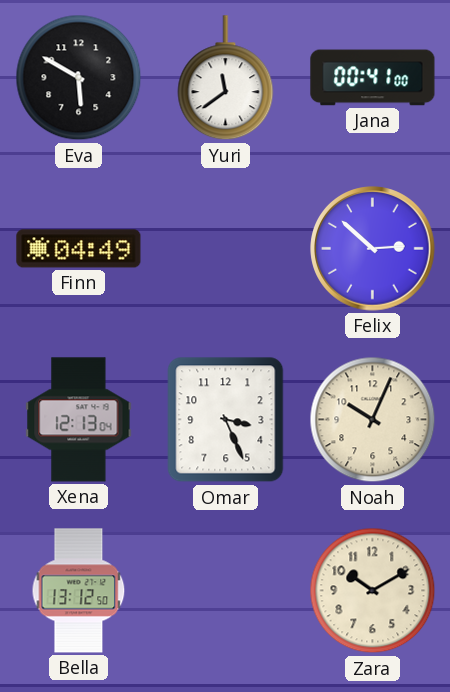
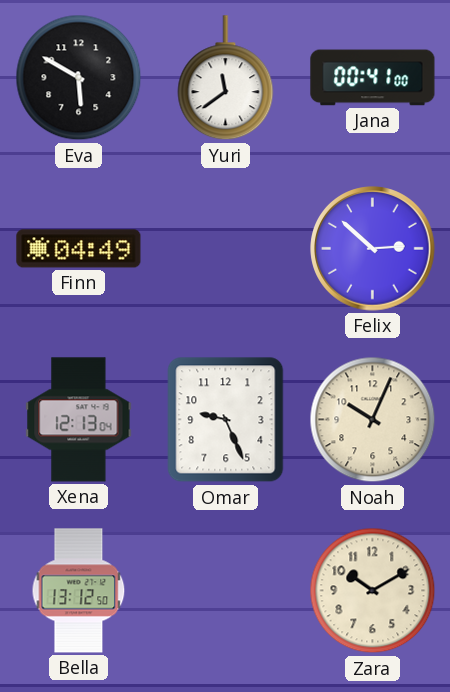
Omar: 3:26 -> 9:26 (226, 420)
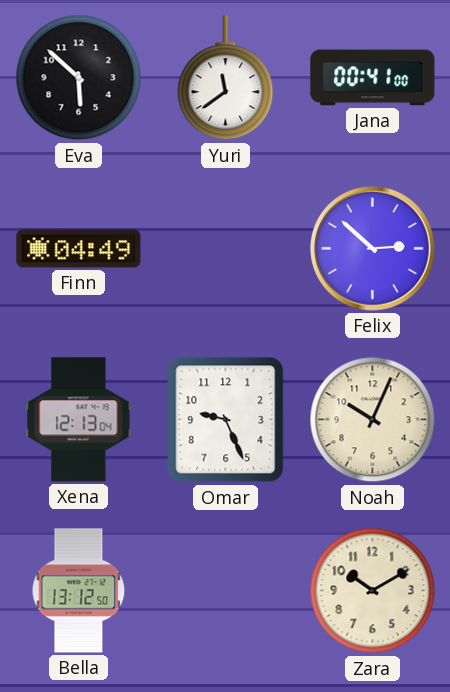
Eva: 5:50 -> 5:52 (79, 78)
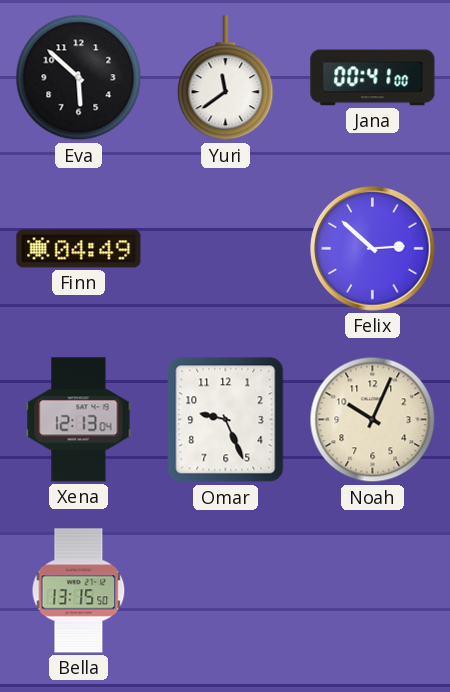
Bella: 13:12 -> 13:15 (79, 591)
Zara: 10:10 -> none (373, 591)
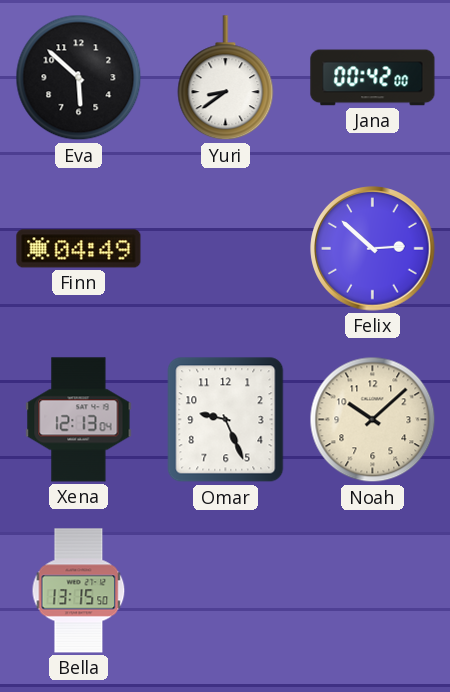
Yuri: 11:39 -> 8:39 (226, 78)
Jana: 00:41 -> 00:42 (373, 78)
Noah: 10:04 -> 10:08 (373, 420)
